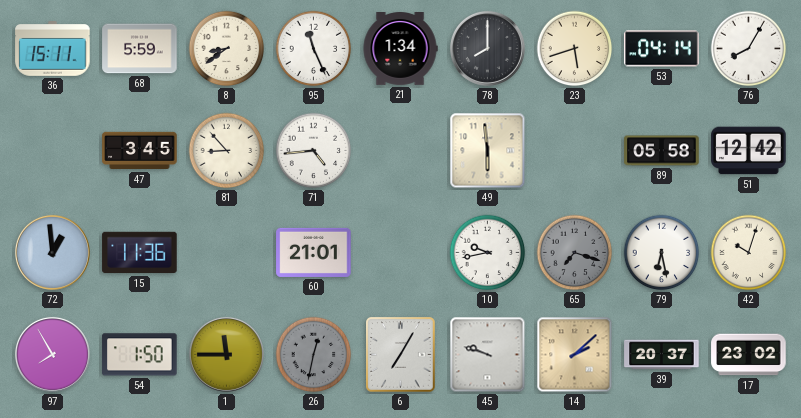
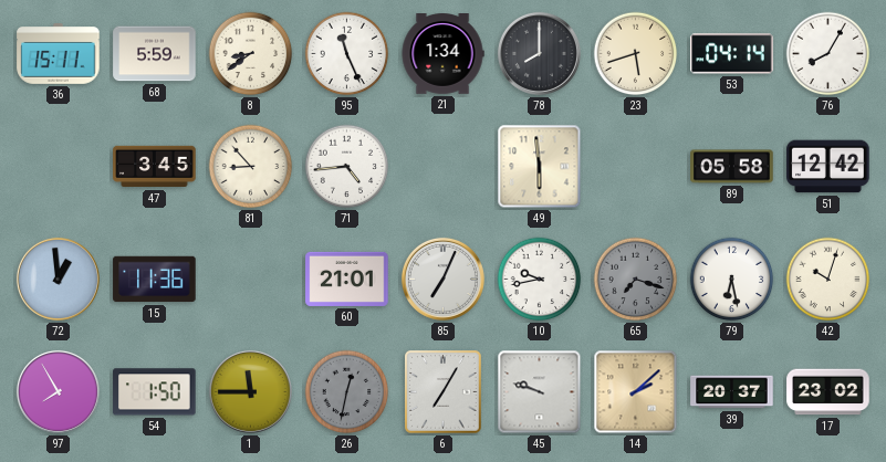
85: none -> 7:04 (442, 279)
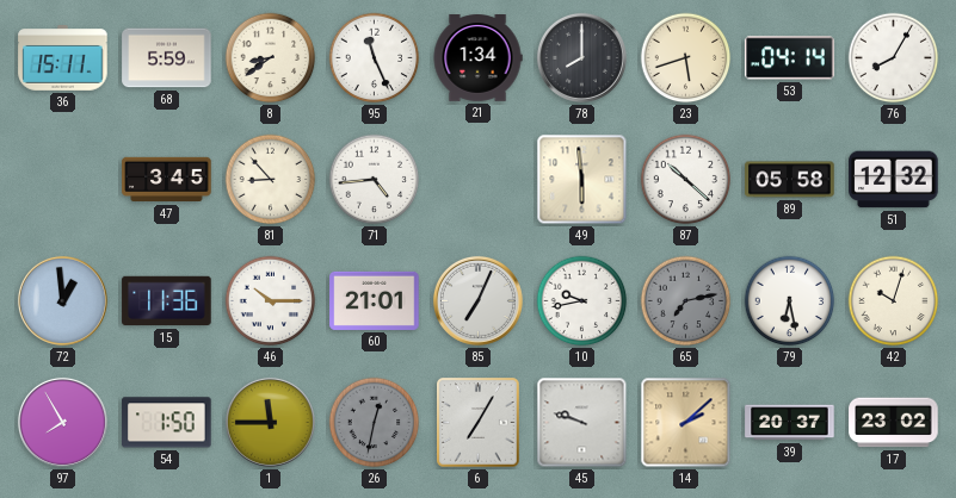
87: none -> 10:22 (686, 180)
51: 12:42 -> 12:32 (894, 180)
46: none -> 10:15 (271, 301)
65: 7:18 -> 7:13 (686, 301)
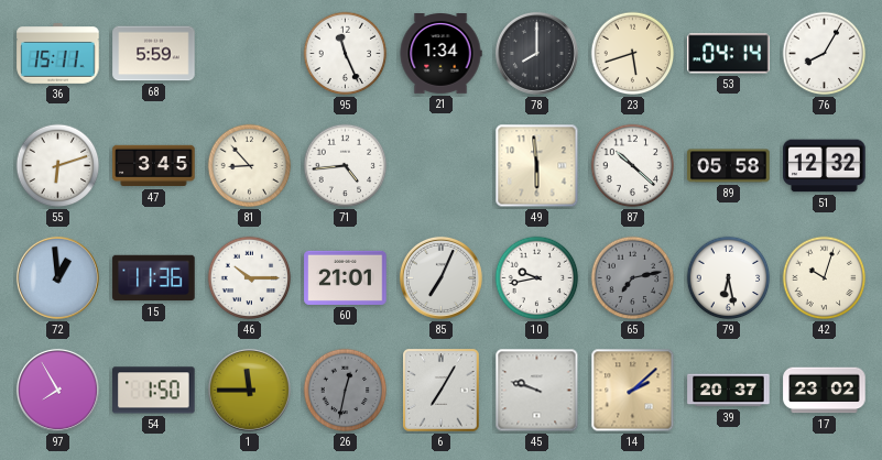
8: 8:39 -> none (271, 58)
55: none -> 6:12 (58, 166)
